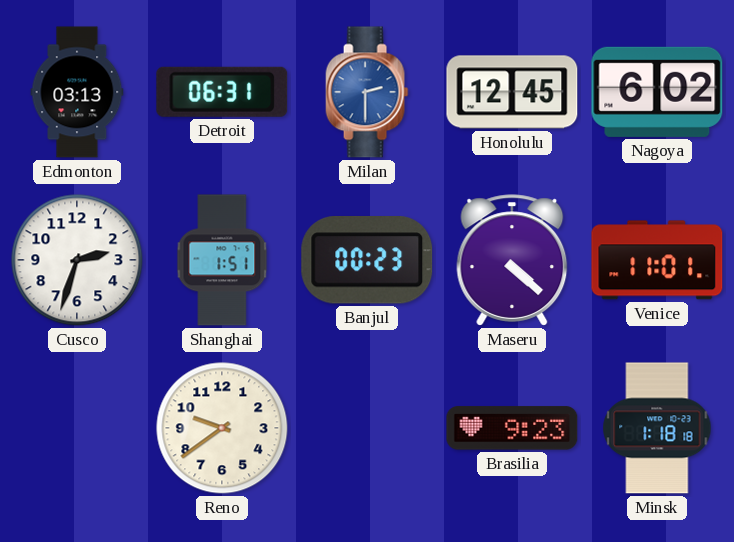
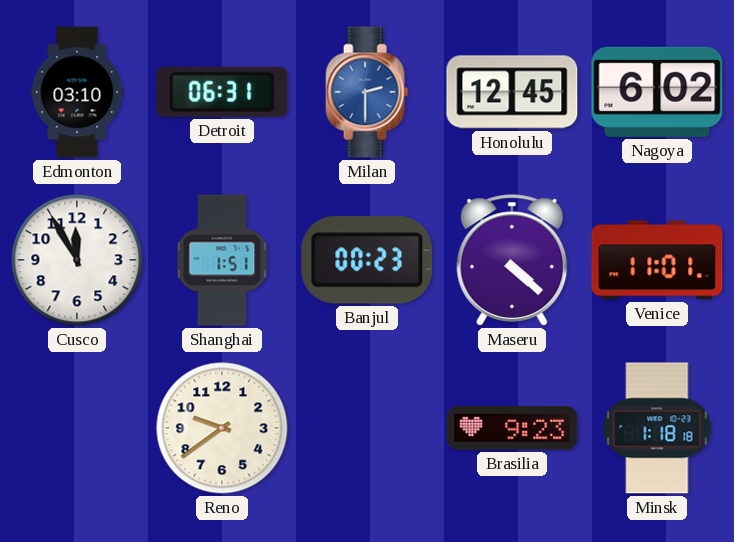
Edmonton: 03:13 -> 03:10 (77, 92)
Cusco: 2:33 -> 11:55 (77, 260)
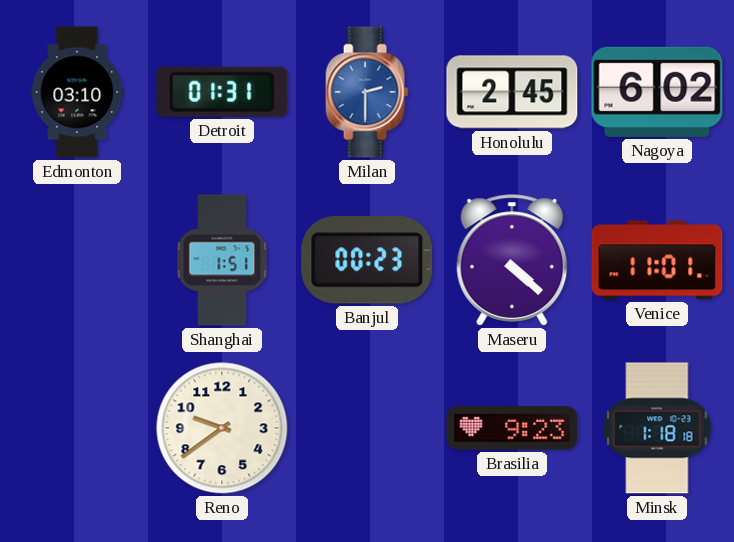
Detroit: 06:31 -> 01:31 (222, 92)
Honolulu: 12:45 -> 2:45 (512, 92)
Cusco: 11:55 -> none (77, 260)
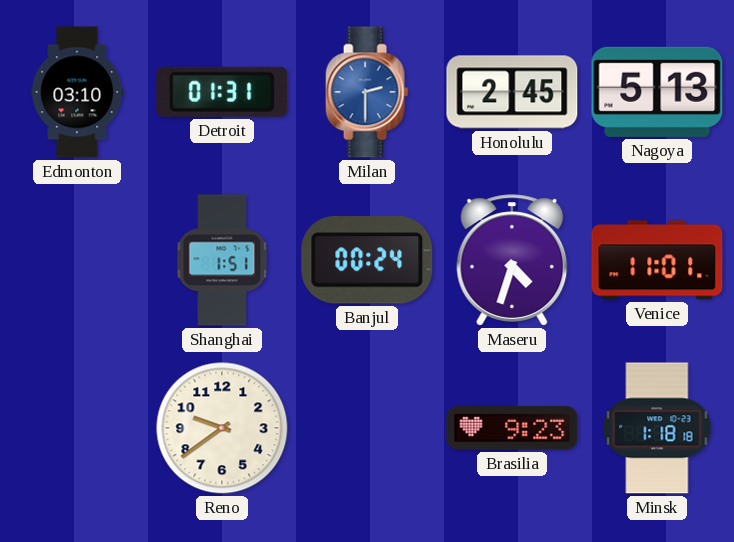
Nagoya: 6:02 -> 5:13 (657, 92)
Banjul: 00:23 -> 00:24 (367, 261)
Maseru: 4:22 -> 4:33 (512, 260)
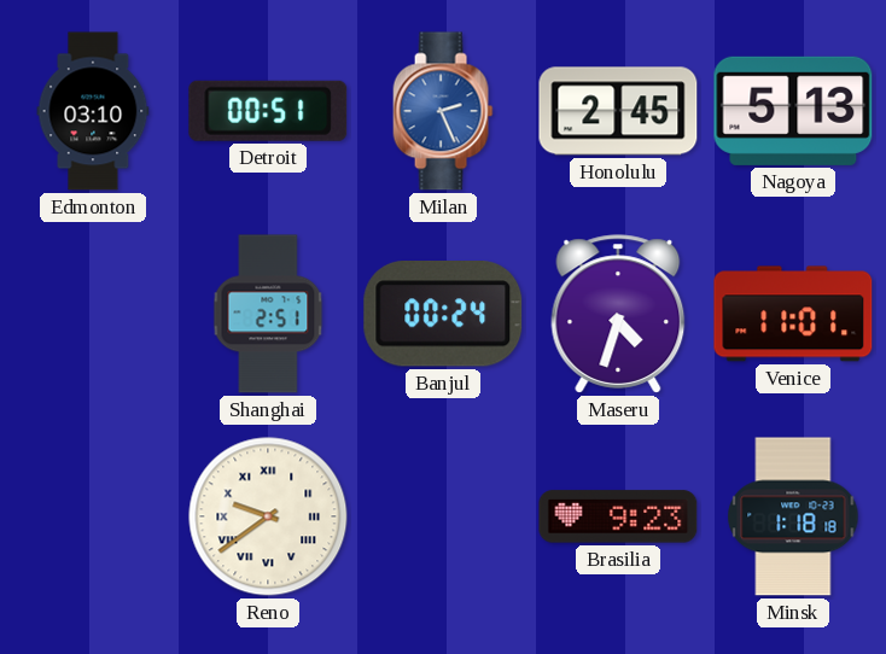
Detroit: 01:31 -> 00:51 (268, 111)
Milan: 2:30 -> 2:26 (443, 111)
Shanghai: 1:51 -> 2:51 (268, 314)
Reno numerals: Arabic -> Roman (268, 516)
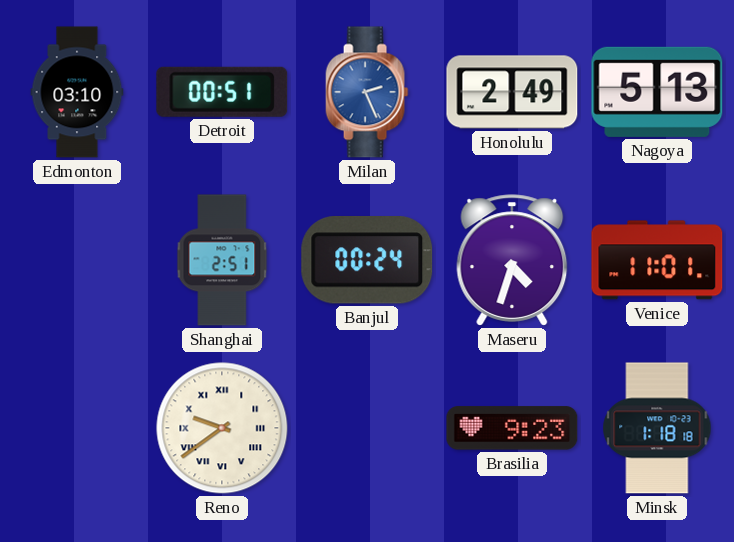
Honolulu: 2:45 -> 2:49 (512, 92)
